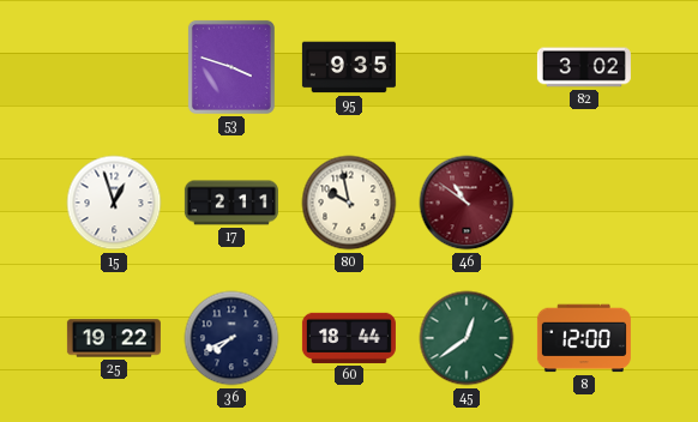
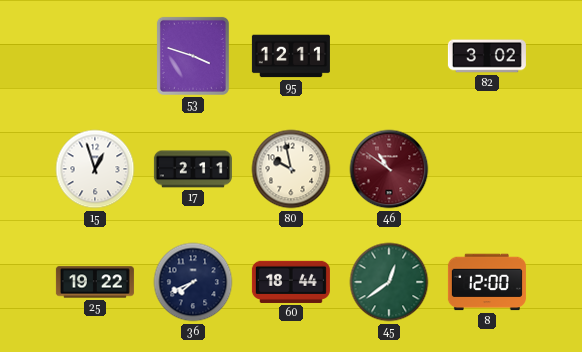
95: 9:35 -> 12:11 (291, 56)
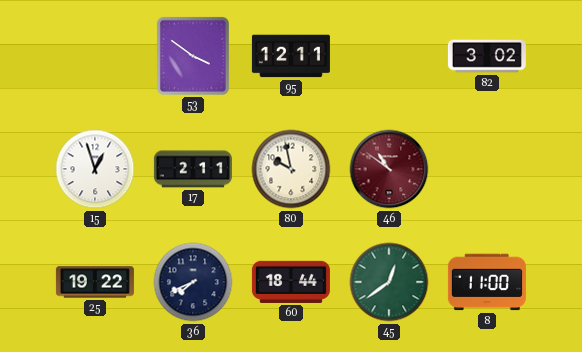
53: 3:48 -> 3:51 (193, 56)
8: 12:00 -> 11:00 (487, 282)
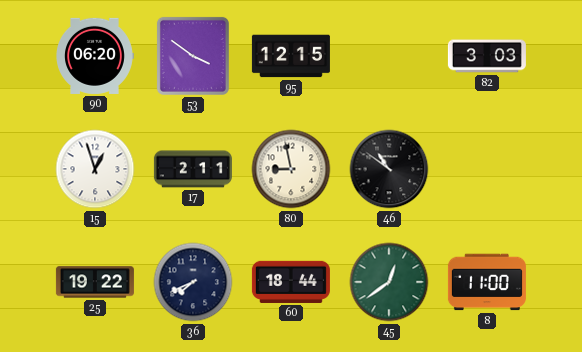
90: none -> 06:20 (95, 56)
95: 12:11 -> 12:15 (291, 56)
82: 3:02 -> 3:03 (487, 56)
80: 9:58 -> 8:58 (291, 169)
46 dial: burgundy -> black (389, 169)
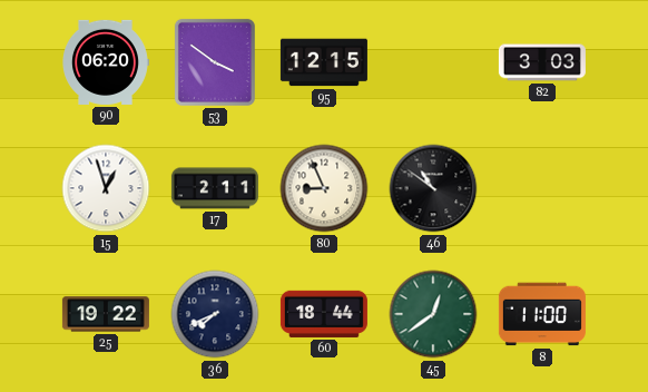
80: 8:58 -> 8:56 (324, 188)
